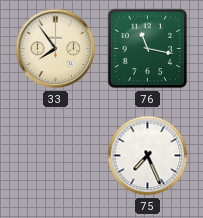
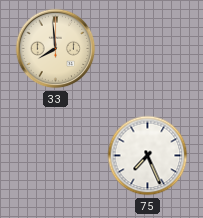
33: 7:54 -> 7:59 (56, 49)
76: 11:17 -> none (148, 49)
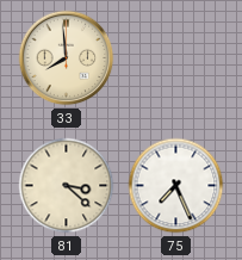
81: none -> 3:22 (67, 186)
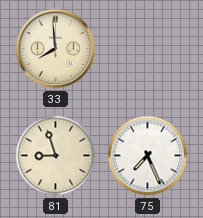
81: 3:22 -> 8:57 (56, 156)
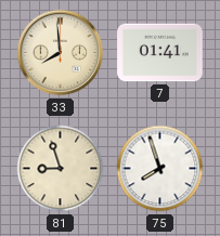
7: none -> 01:41 (160, 53)
75: 7:26 -> 7:57 (160, 169)
